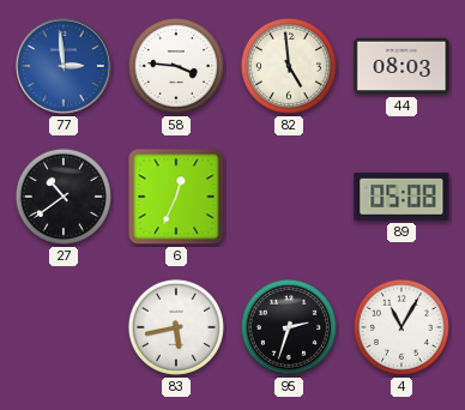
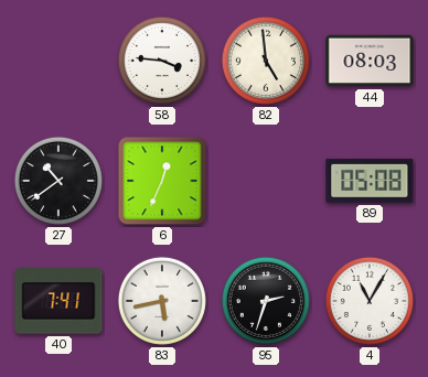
77: 2:59 -> none (65, 67)
40: none -> 7:41 (58, 301)
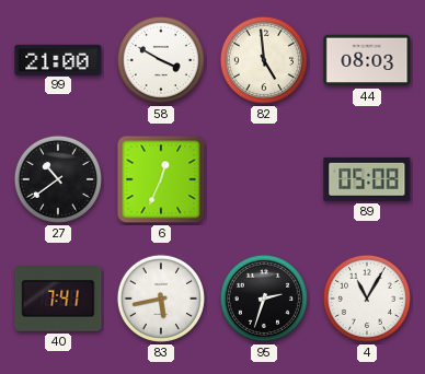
99: none -> 21:00 (58, 59)
58: 3:46 -> 3:50 (161, 60)
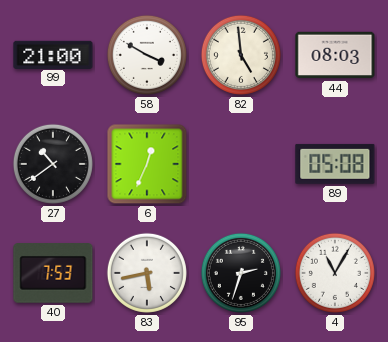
40: 7:41 -> 7:53 (53, 273)
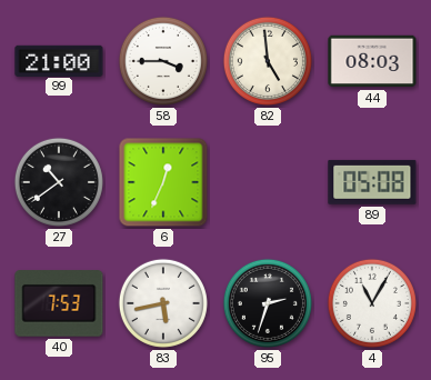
58: 3:50 -> 3:45 (163, 61)
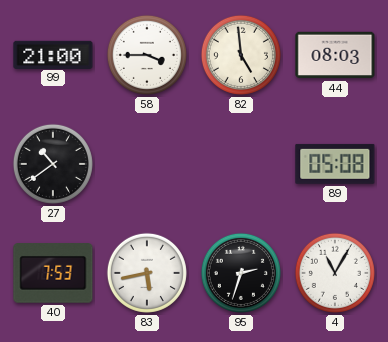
6: 12:34 -> none (163, 182)
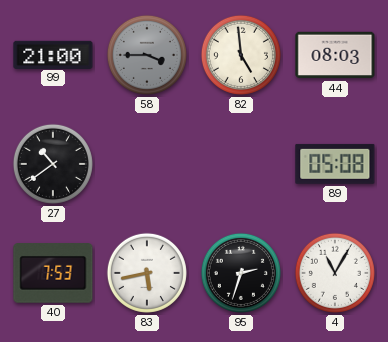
58 dial: white -> grey (147, 55)
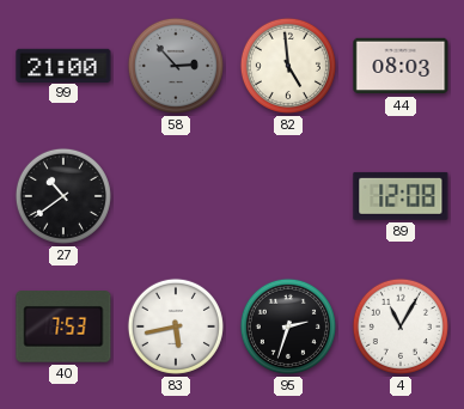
58: 3:45 -> 2:53 (176, 66)
89: 05:08 -> 12:08 (401, 196)
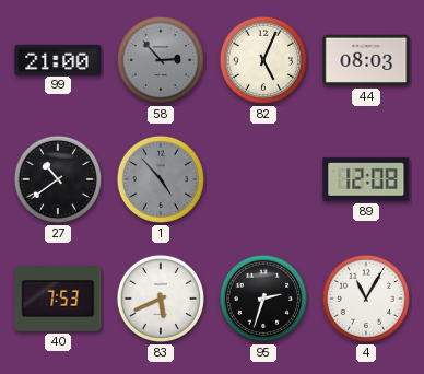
82: 4:59 -> 5:04 (263, 60)
1: none -> 4:53 (161, 179)
83: 5:43 -> 5:41 (161, 299)
